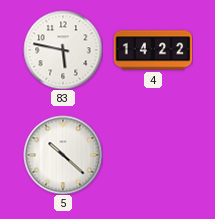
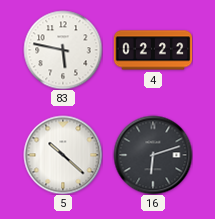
4: 14:22 -> 02:22 (153, 50)
16: none -> 6:12 (153, 155)
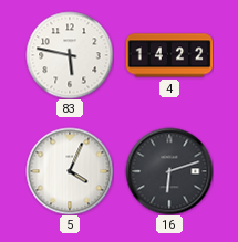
4: 02:22 -> 14:22 (169, 55)
5: 10:22 -> 4:04 (70, 171)
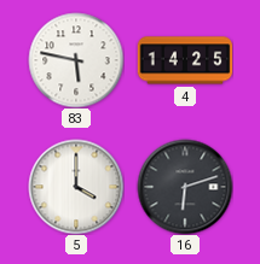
4: 14:22 -> 14:25 (185, 60)
5: 4:04 -> 4:00 (76, 187)
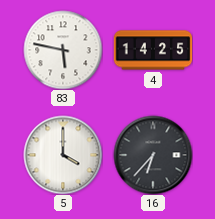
16: 6:12 -> 6:37 (153, 155)
